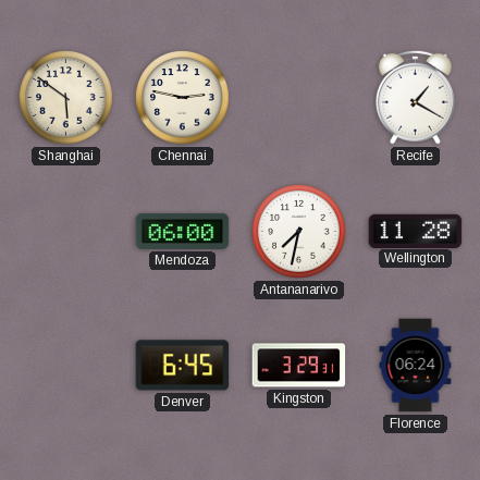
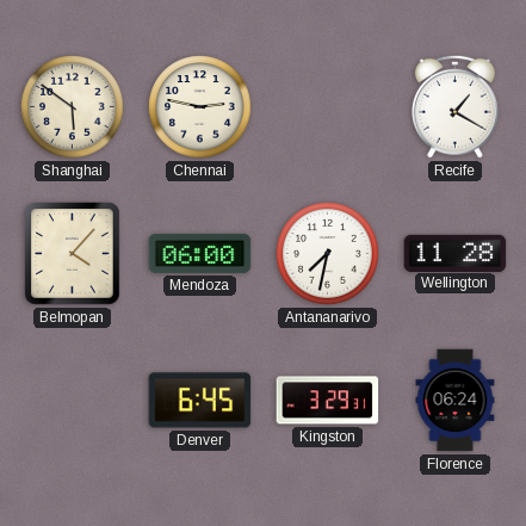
Belmopan: none -> 4:07 (73, 254)
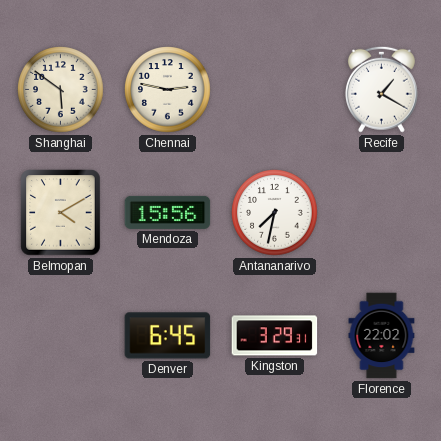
Belmopan: 4:07 -> 4:10 (61, 213)
Mendoza: 06:00 -> 15:56 (168, 212)
Wellington: 11:28 -> none (456, 253)
Florence: 06:24 -> 22:02 (382, 336)
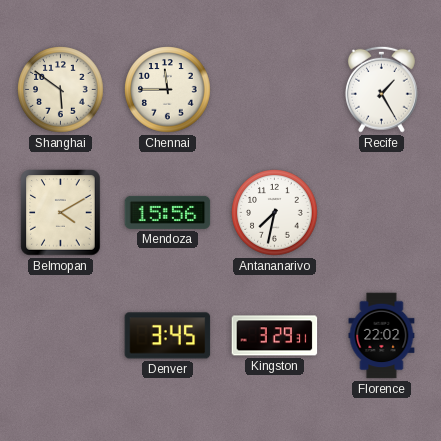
Chennai: 2:47 -> 11:45 (168, 90)
Recife: 1:20 -> 1:25 (381, 89)
Denver: 6:45 -> 3:45 (168, 336)
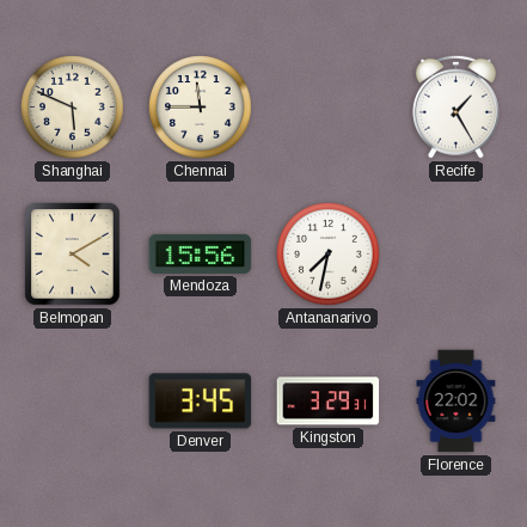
Shanghai: 5:51 -> 5:49 (73, 108)
